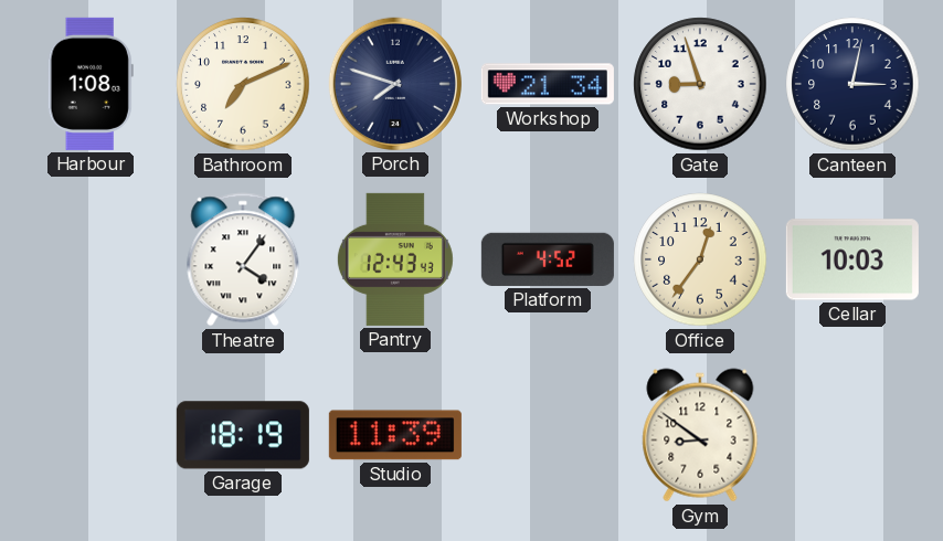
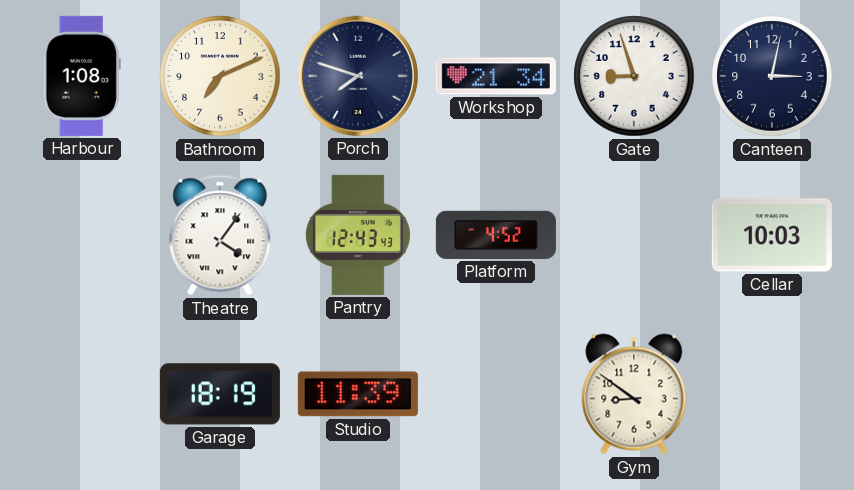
Office: 12:36 -> none (700, 259)
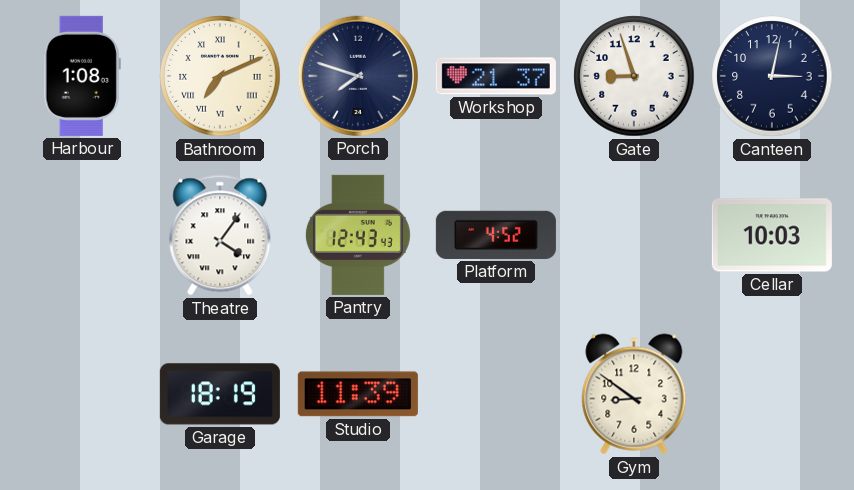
Bathroom numerals: Arabic -> Roman (220, 76)
Workshop: 21:34 -> 21:37 (496, 76)
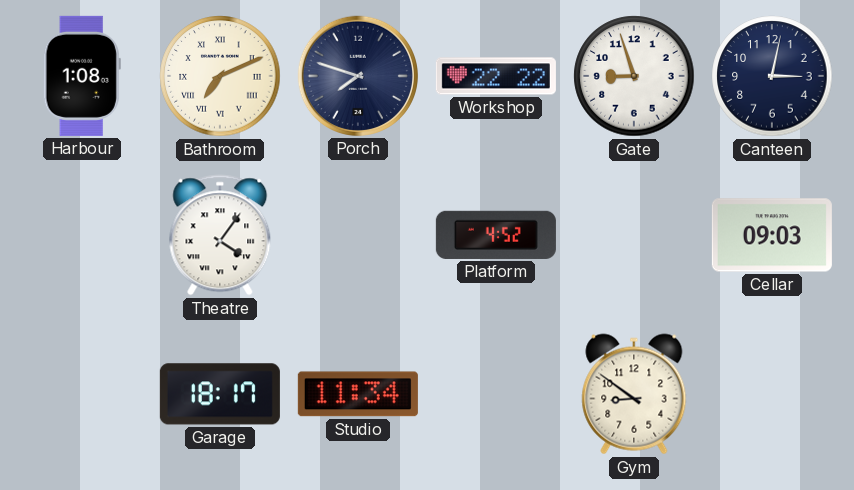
Workshop: 21:37 -> 22:22 (496, 76)
Pantry: 12:43 -> none (358, 235)
Cellar: 10:03 -> 09:03 (772, 235)
Garage: 18:19 -> 18:17 (220, 394)
Studio: 11:39 -> 11:34 (358, 394)
